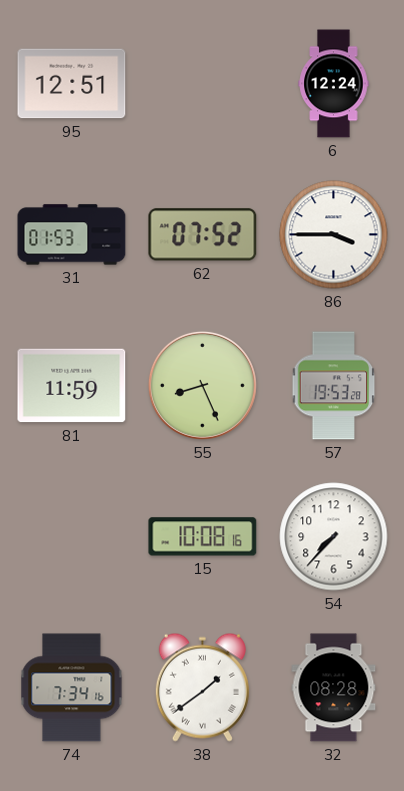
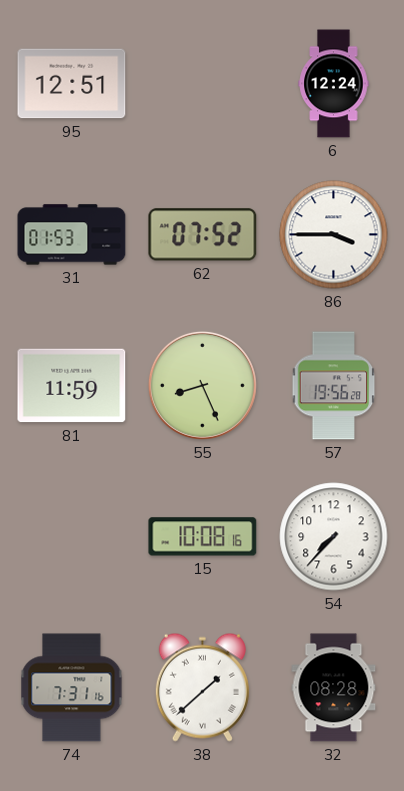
57: 19:53 -> 19:56 (334, 386)
74: 7:34 -> 7:31 (72, 688)
38: 1:39 -> 1:38 (202, 687)
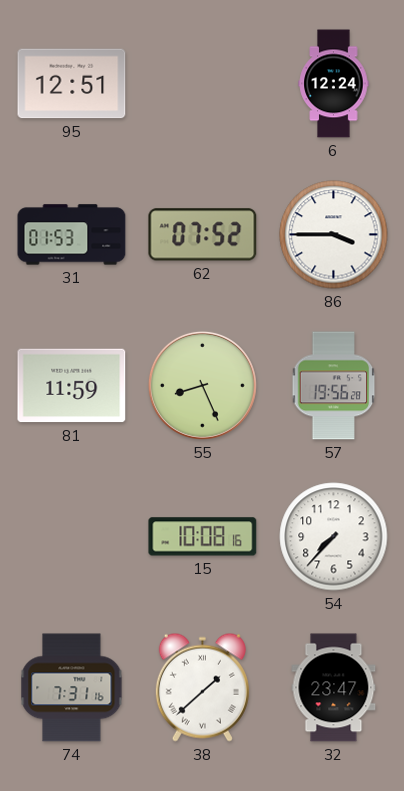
32: 08:28 -> 23:47 (334, 688)
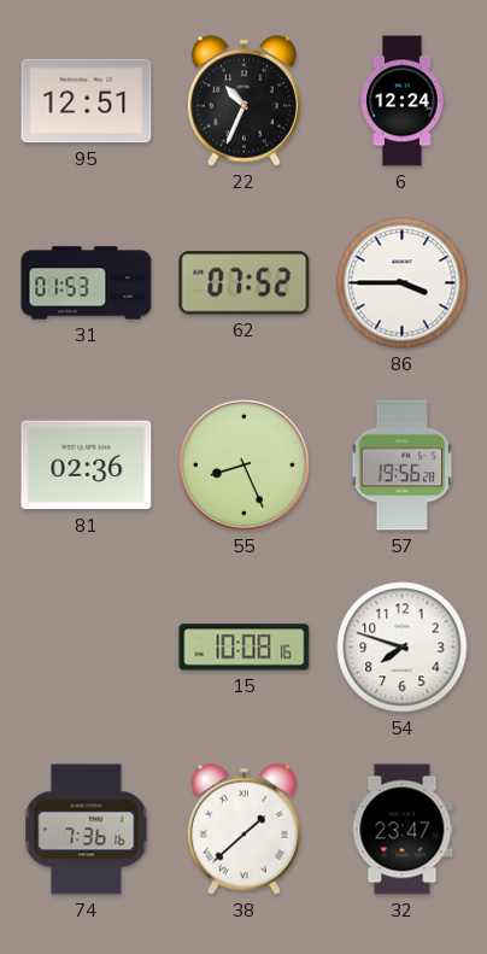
22: none -> 10:34 (243, 100)
81: 11:59 -> 02:36 (87, 466)
54: 7:37 -> 7:48 (403, 648)
74: 7:31 -> 7:36 (87, 830)
